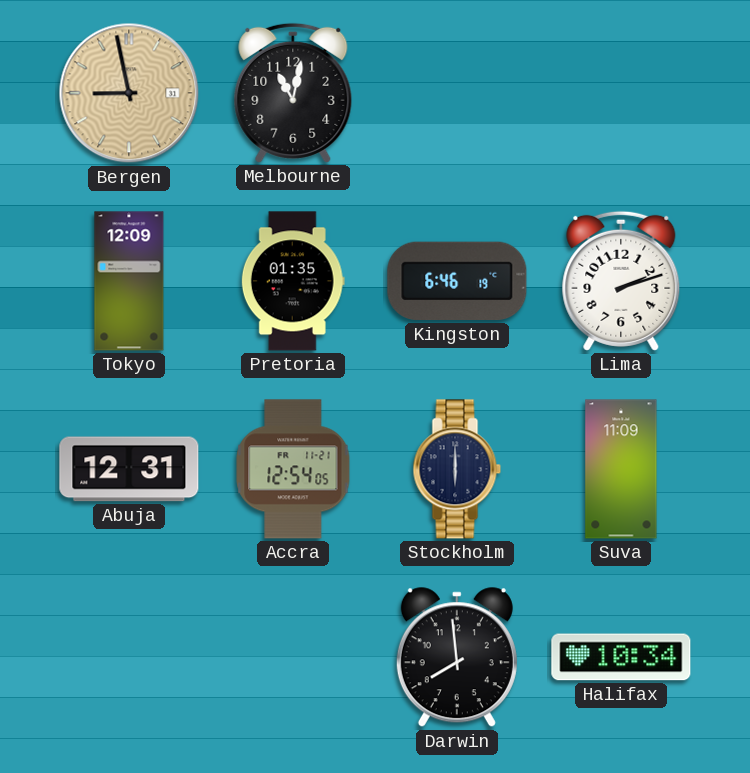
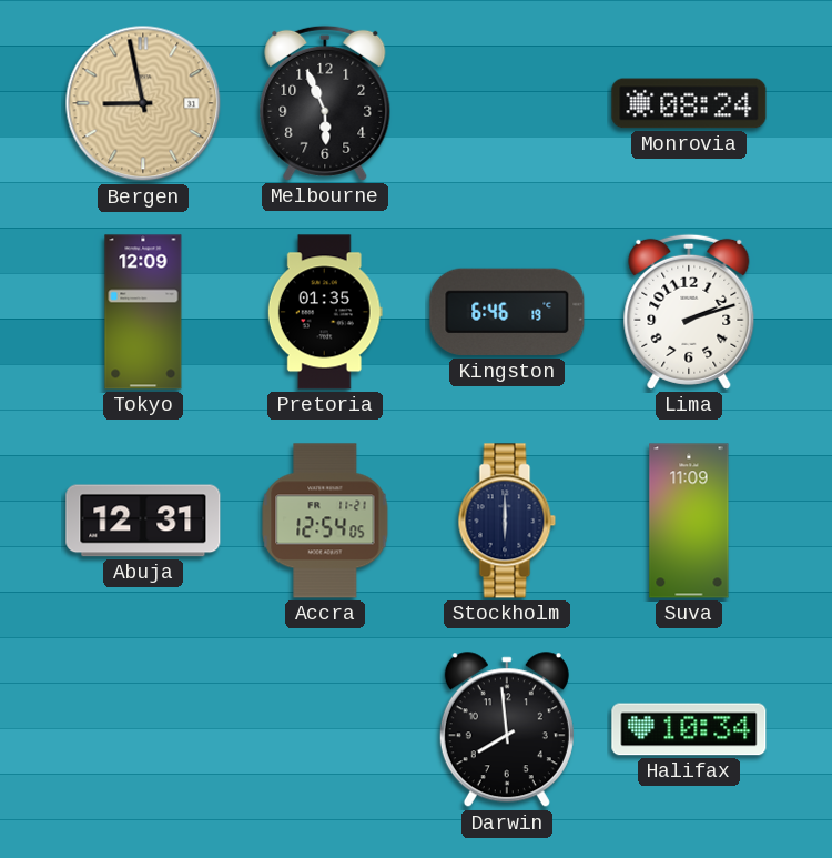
Melbourne: 11:02 -> 5:56 (325, 103)
Monrovia: none -> 08:24 (689, 103)
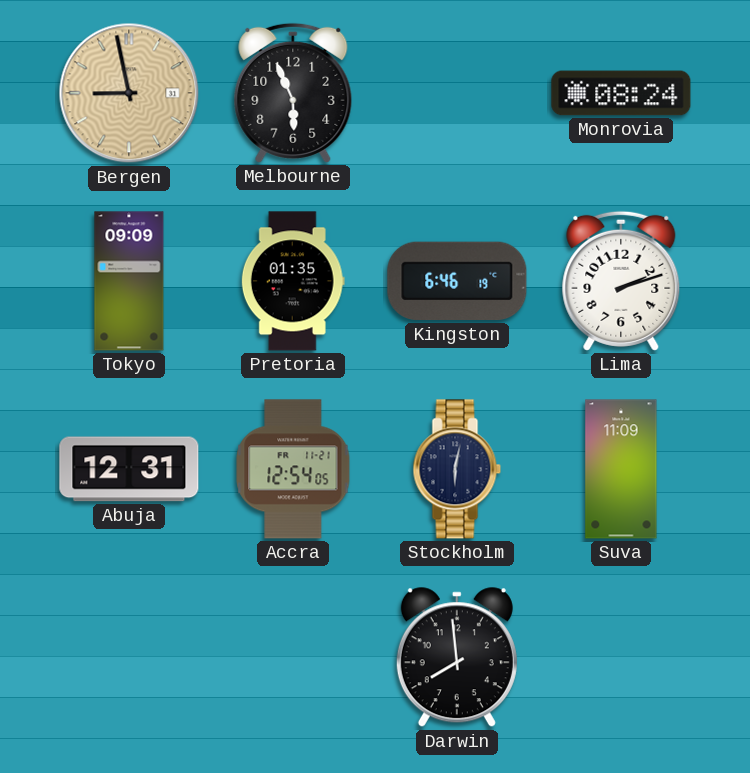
Tokyo: 12:09 -> 09:09 (129, 281)
Stockholm: 6:00 -> 6:02 (457, 469)
Halifax: 10:34 -> none (689, 729)
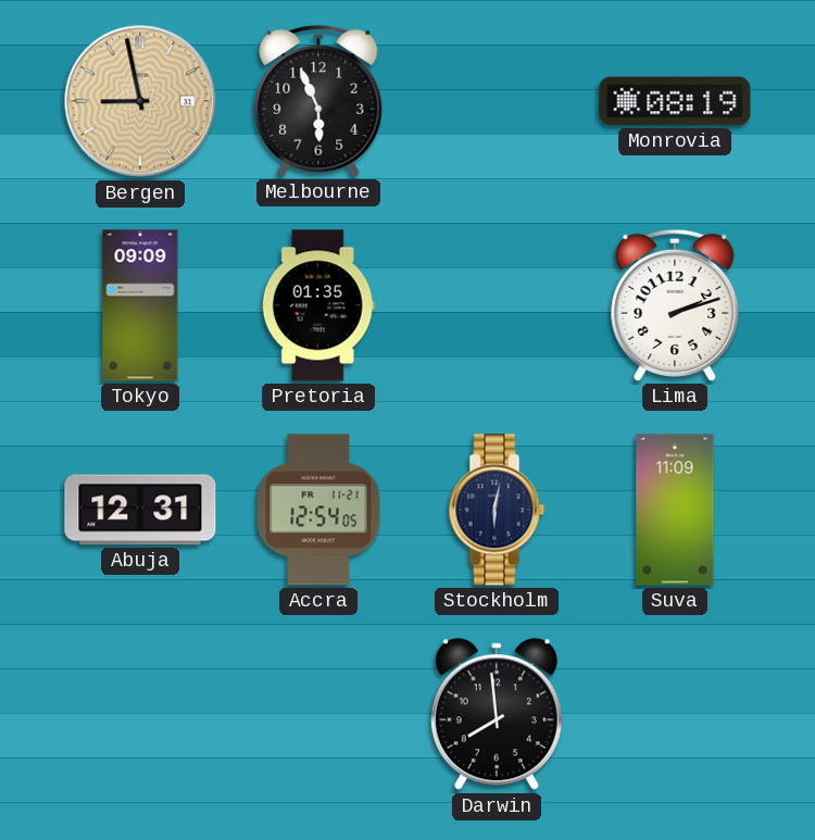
Monrovia: 08:24 -> 08:19 (675, 101)
Kingston: 6:46 -> none (457, 281)
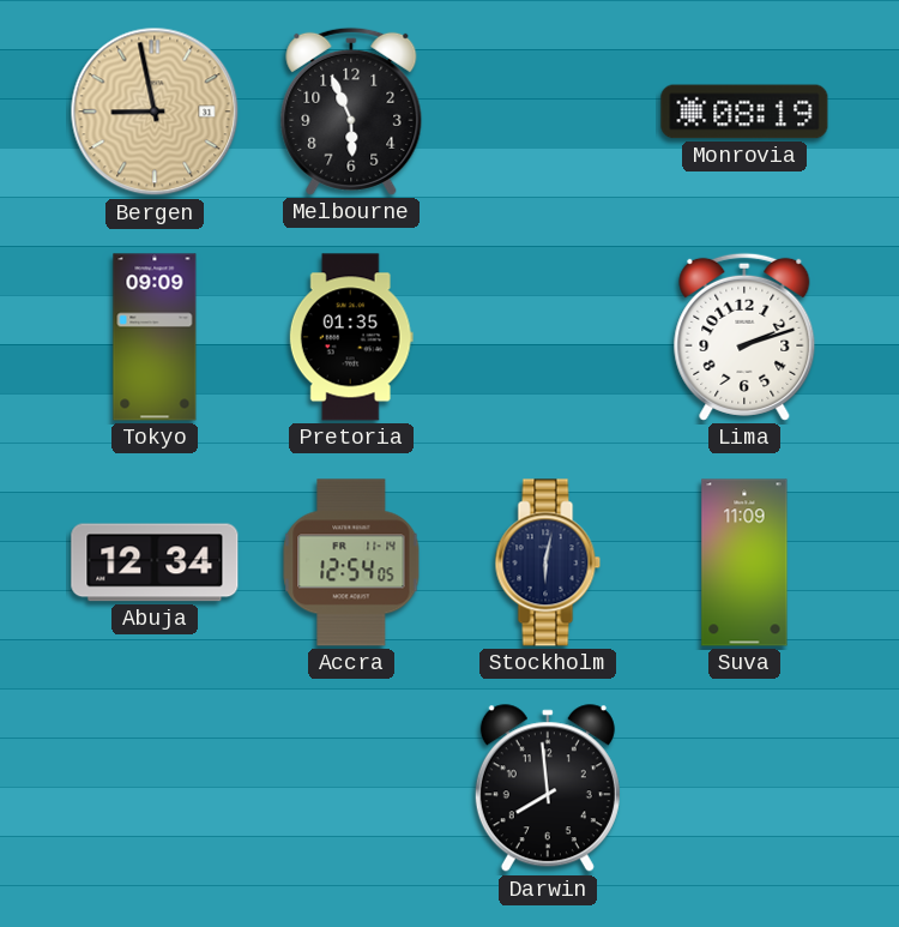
Abuja: 12:31 -> 12:34 (155, 562)
Accra date: FR 11-21 -> FR 11-14 (351, 562)
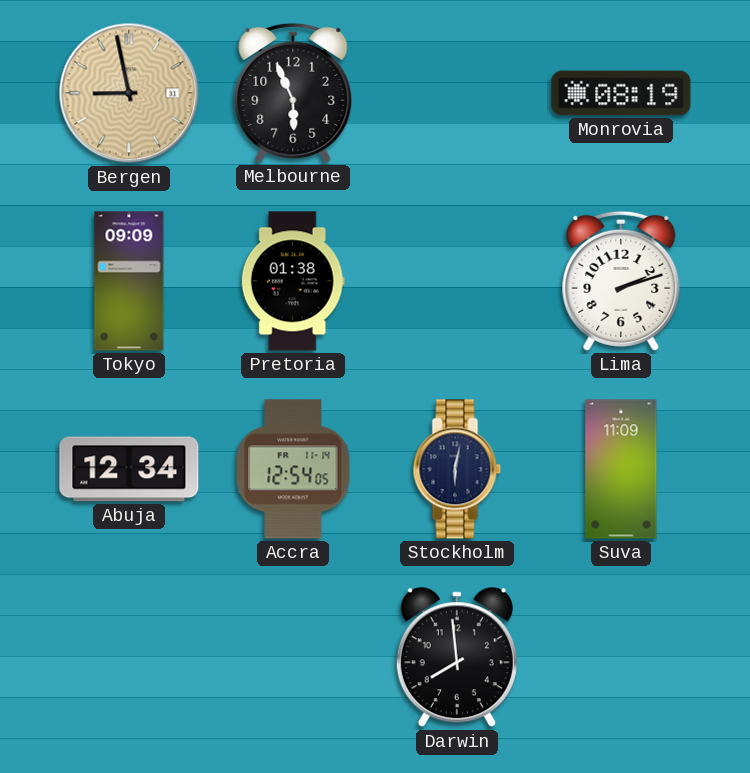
Pretoria: 01:35 -> 01:38 (293, 281)
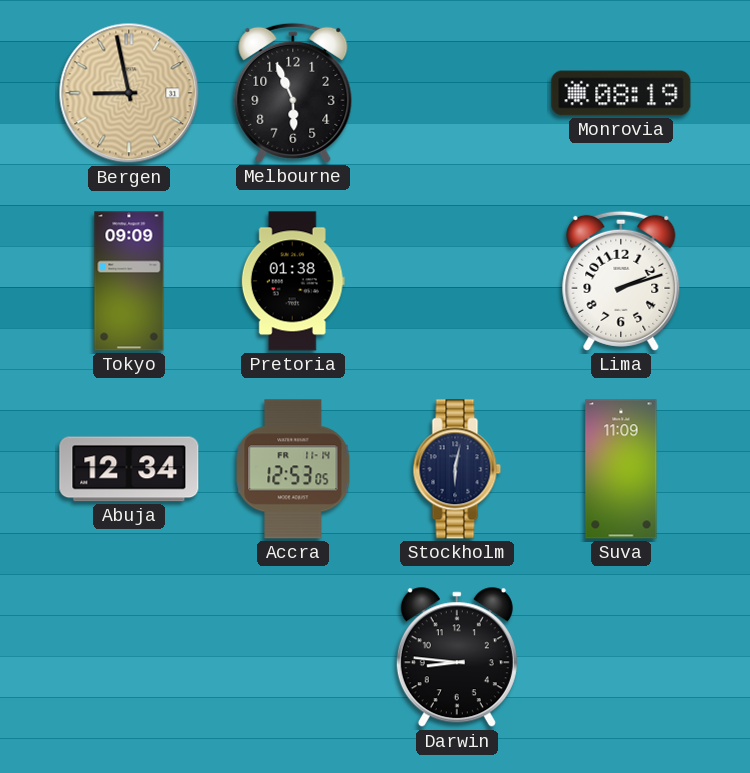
Accra: 12:54 -> 12:53 (293, 469)
Darwin: 7:59 -> 8:46 (457, 658)
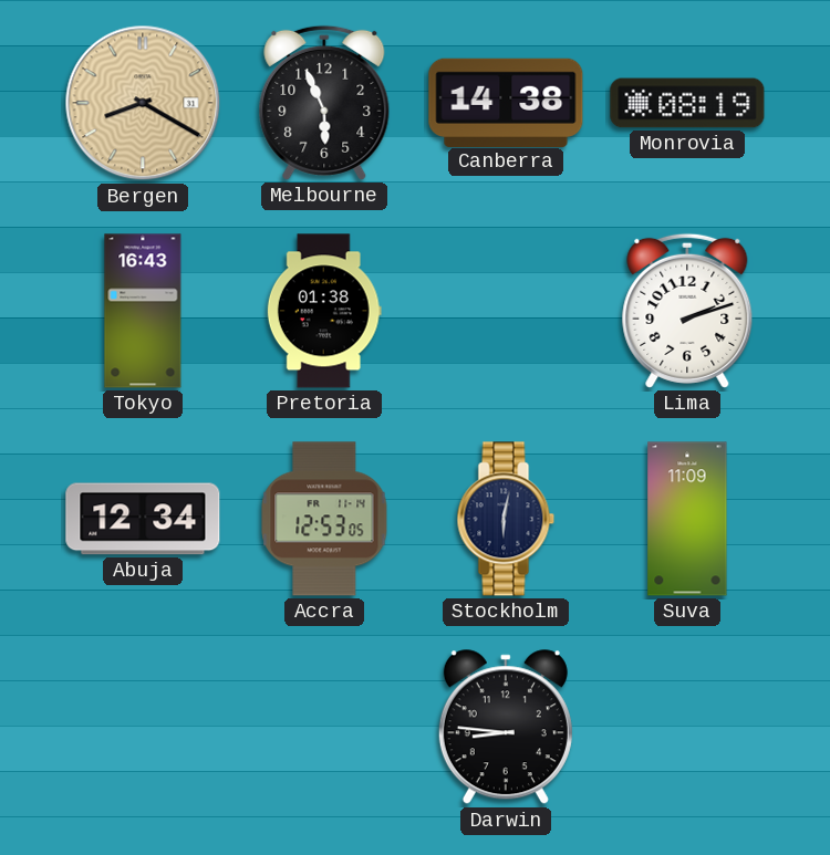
Bergen: 8:58 -> 8:20 (143, 103)
Canberra: none -> 14:38 (506, 102)
Tokyo: 09:09 -> 16:43 (143, 311)
